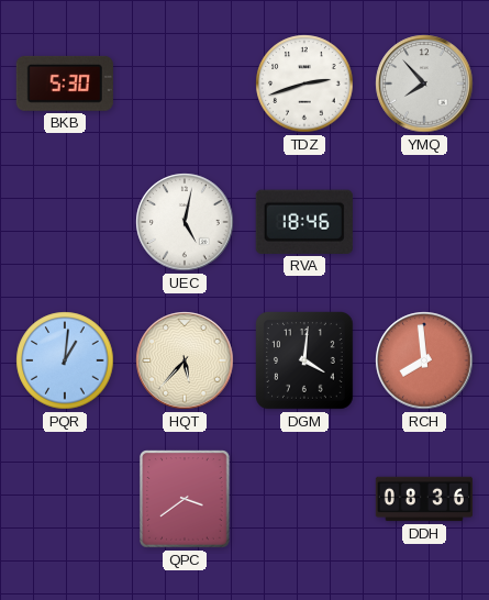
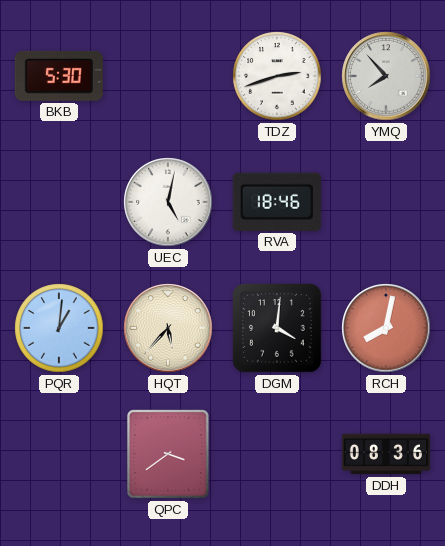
RCH: 7:59 -> 8:02 (386, 328)
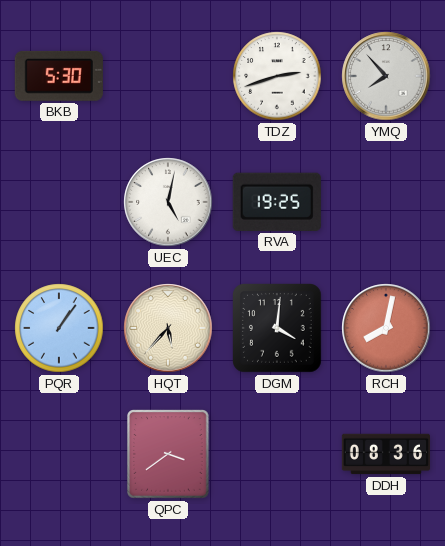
RVA: 18:46 -> 19:25 (277, 202)
PQR: 1:01 -> 1:06 (59, 328)
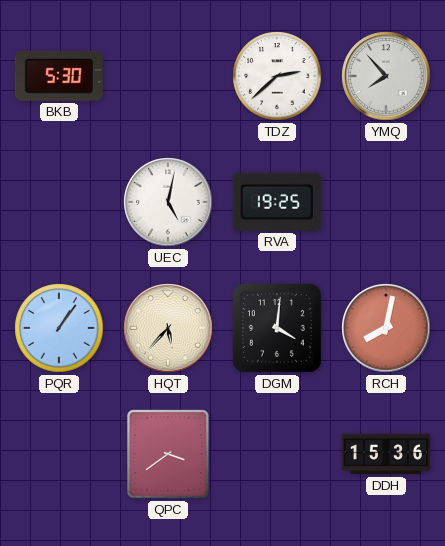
TDZ: 2:42 -> 2:38 (277, 76)
DDH: 08:36 -> 15:36 (385, 454)
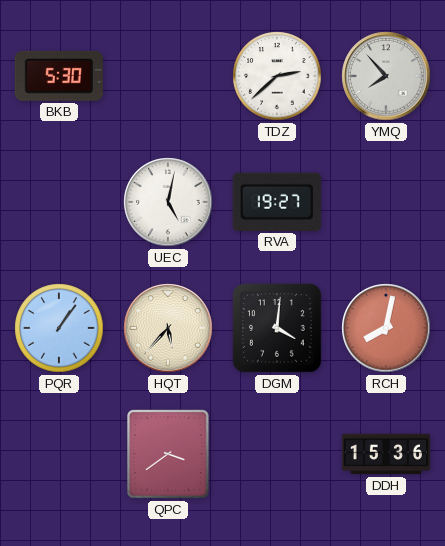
RVA: 19:25 -> 19:27 (277, 202)
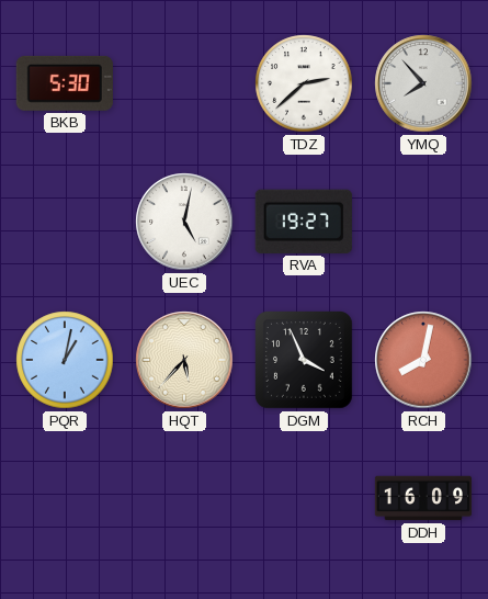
PQR: 1:06 -> 1:02 (65, 360)
DGM: 4:01 -> 3:56 (305, 361)
QPC: 3:39 -> none (169, 455)
DDH: 15:36 -> 16:09 (422, 498)
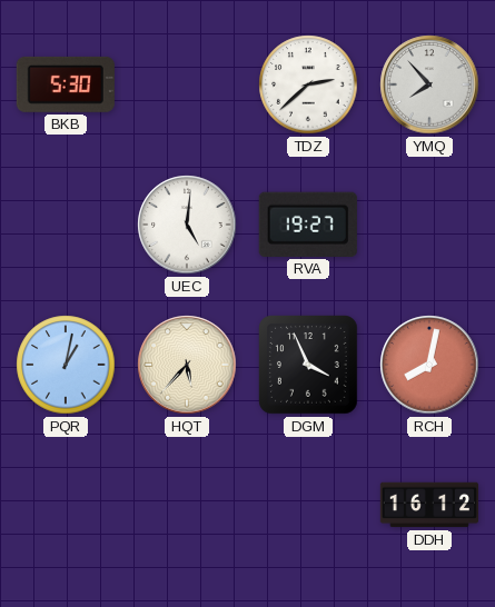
UEC: 5:02 -> 5:01 (187, 225)
DDH: 16:09 -> 16:12 (428, 505)
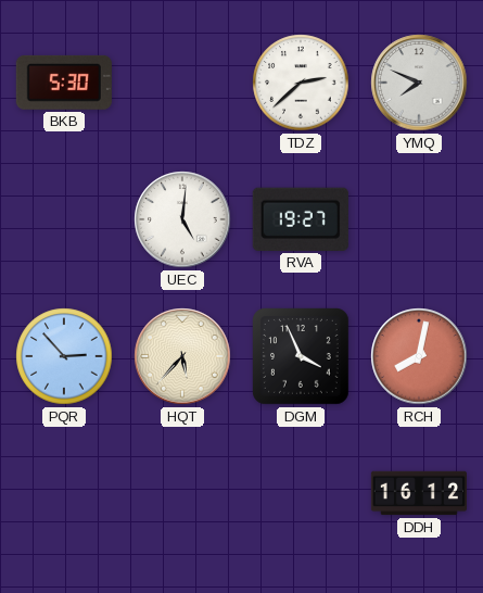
YMQ: 7:53 -> 7:49 (419, 83)
PQR: 1:02 -> 2:53 (64, 356)
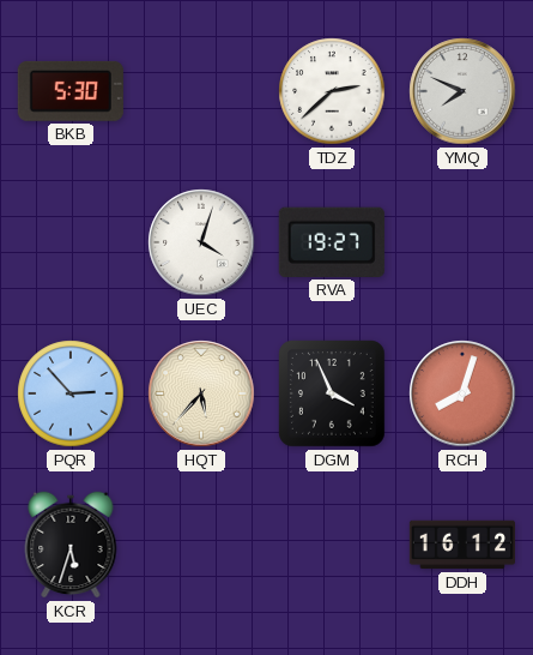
UEC: 5:01 -> 4:03 (201, 242)
RCH: 8:02 -> 8:03 (462, 393)
KCR: none -> 5:33 (71, 545)
